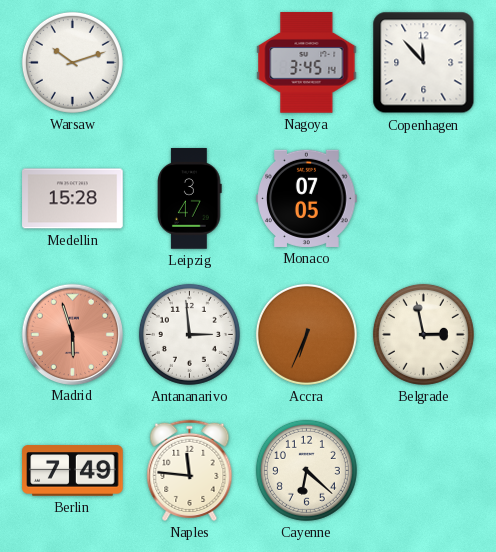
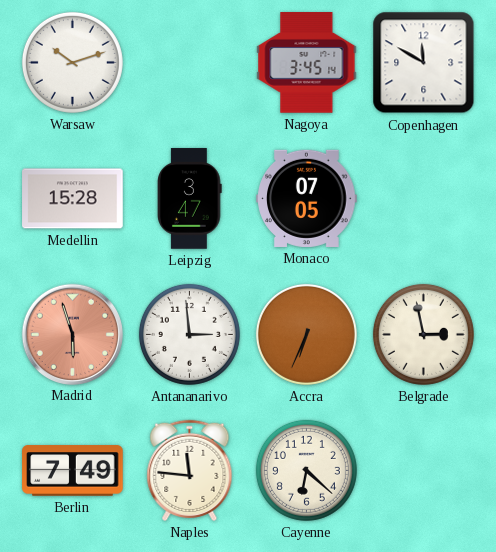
Copenhagen: 11:53 -> 11:50 (424, 63)
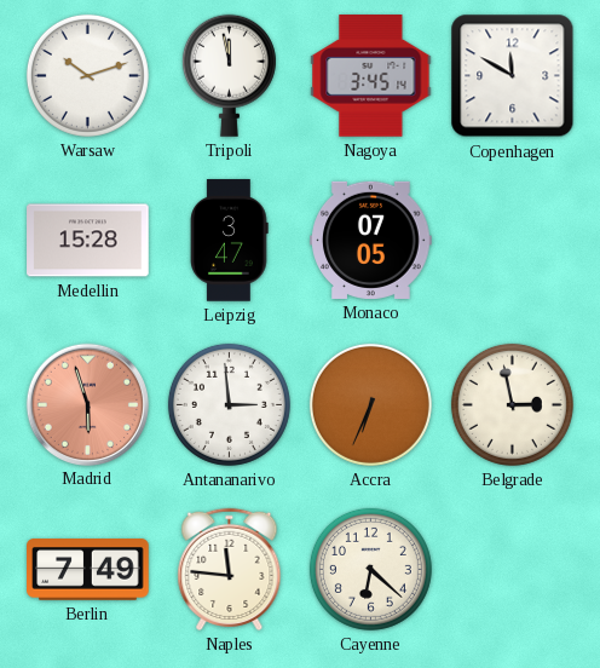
Tripoli: none -> 11:58 (229, 75)
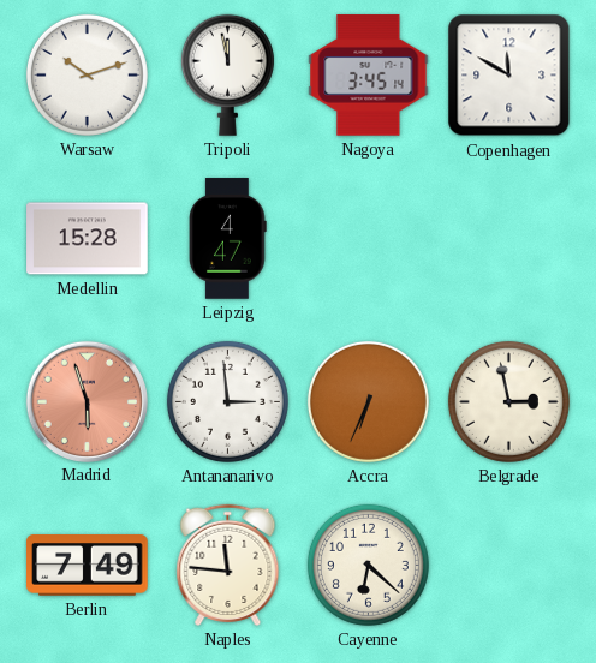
Leipzig: 3:47 -> 4:47 (228, 239)
Monaco: 07:05 -> none (371, 240)
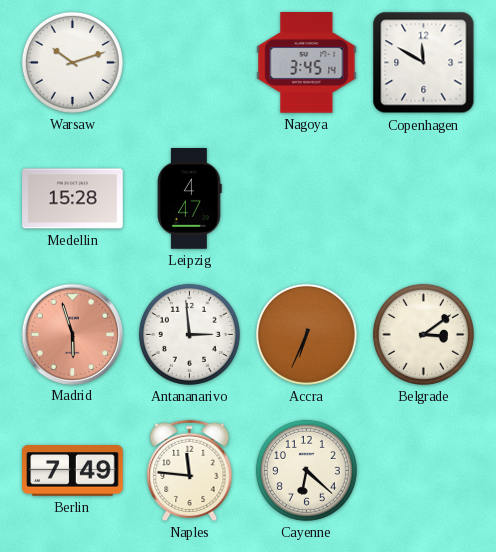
Tripoli: 11:58 -> none (227, 74)
Belgrade: 2:58 -> 3:09 (423, 334)
